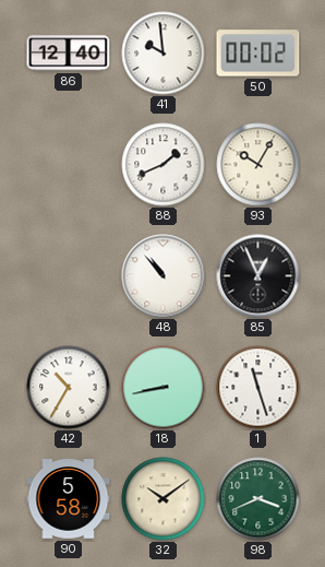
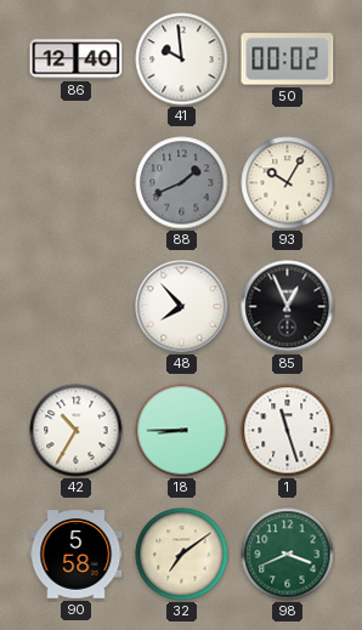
88 dial: white -> grey (182, 183)
48: 10:53 -> 7:53 (182, 307)
18: 8:43 -> 8:45 (182, 431)
32: 10:09 -> 7:09 (182, 555)
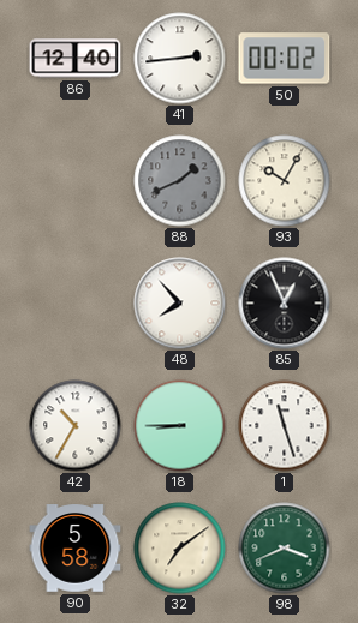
41: 9:59 -> 2:44 (180, 59)
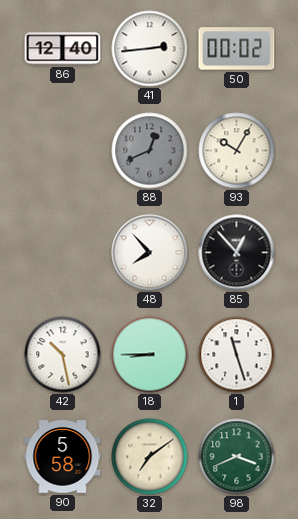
88: 1:41 -> 12:41 (150, 151)
85: 12:56 -> 12:53 (237, 253)
42: 10:35 -> 10:28 (63, 355)
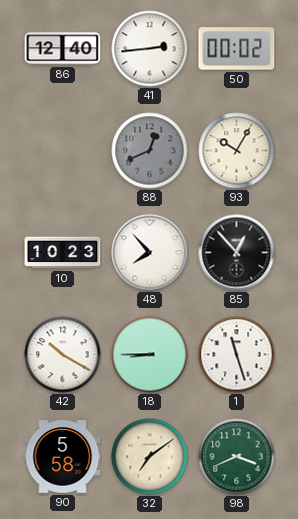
10: none -> 10:23 (63, 253)
42: 10:28 -> 10:20 (63, 355)
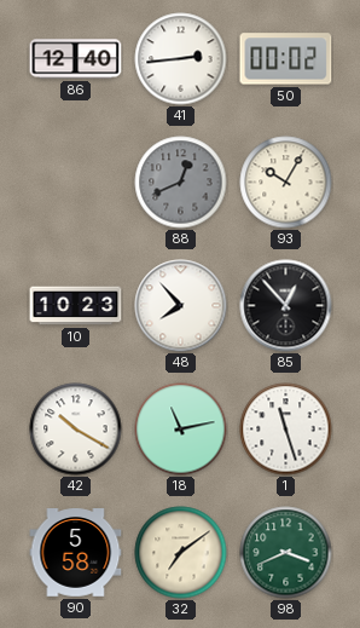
18: 8:45 -> 11:13 (181, 430)
